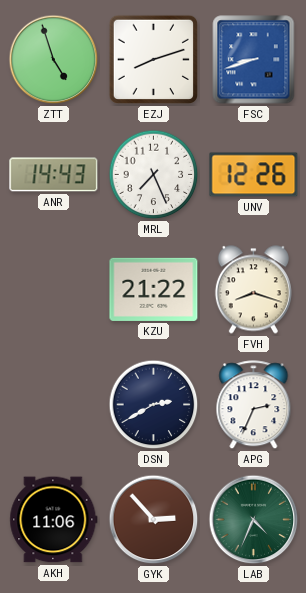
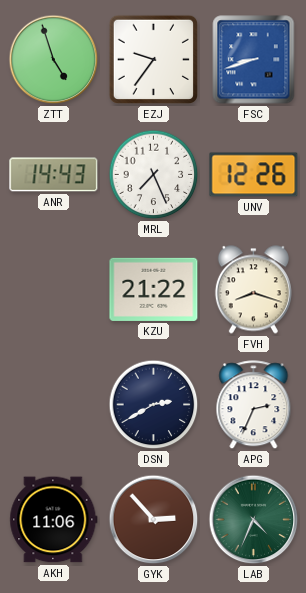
EZJ: 8:12 -> 9:36 (153, 59)
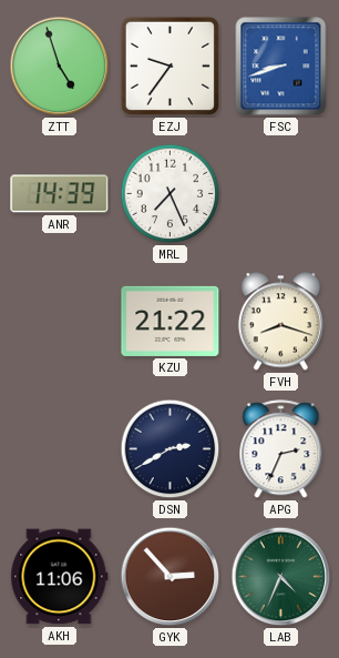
ANR: 14:43 -> 14:39 (60, 194)
UNV: 12:26 -> none (254, 175)
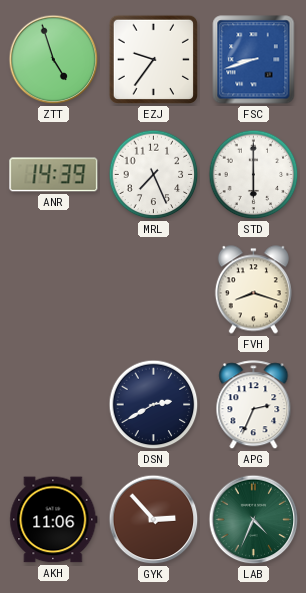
STD: none -> 6:00 (254, 175)
KZU: 21:22 -> none (171, 321)
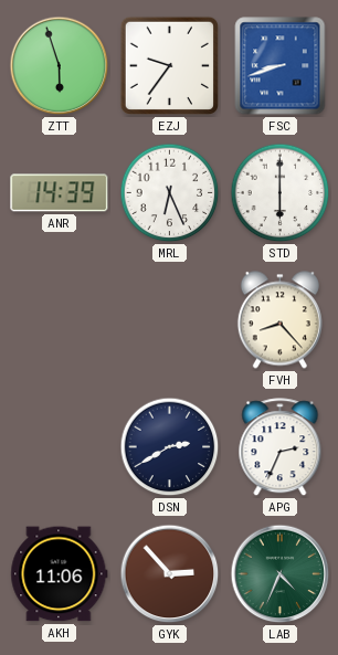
ZTT: 4:57 -> 5:57 (60, 66)
MRL: 7:26 -> 6:26 (170, 193)
FVH: 8:18 -> 8:23 (279, 320)
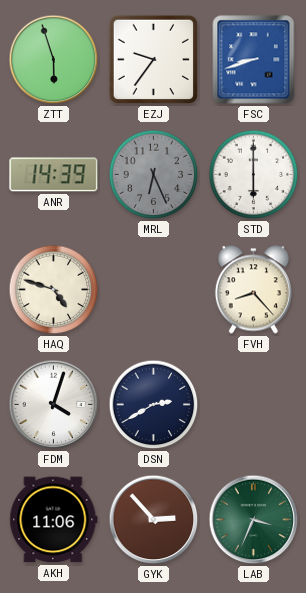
MRL dial: white -> grey (154, 175)
HAQ: none -> 4:48 (54, 290)
FDM: none -> 4:03 (54, 405)
APG: 2:34 -> none (281, 447)
LAB: 4:34 -> 3:34 (254, 520)
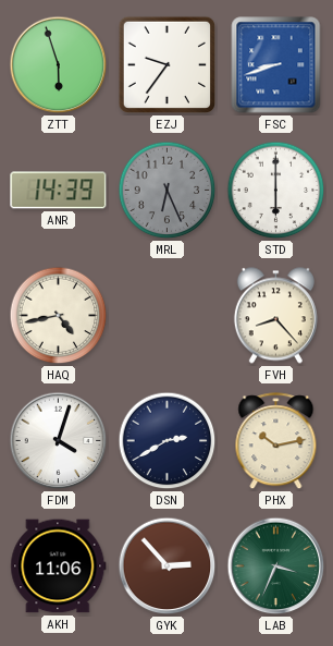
HAQ: 4:48 -> 4:43 (59, 316)
PHX: none -> 10:13 (276, 441)
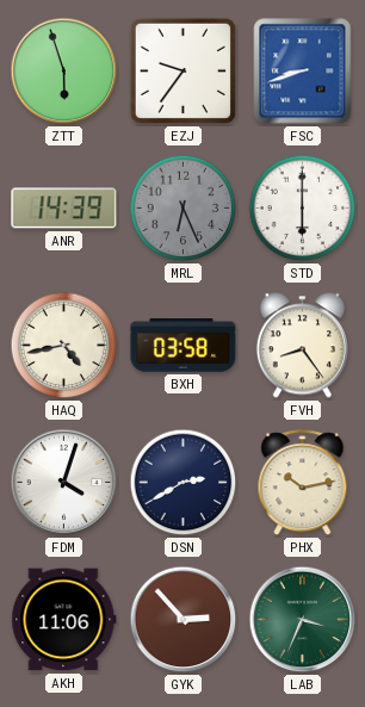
BXH: none -> 03:58 (184, 346)
FVH: 8:23 -> 8:24 (302, 346)
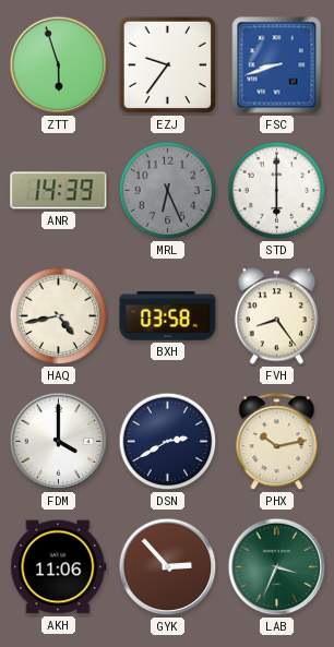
FDM: 4:03 -> 4:00 (59, 442)
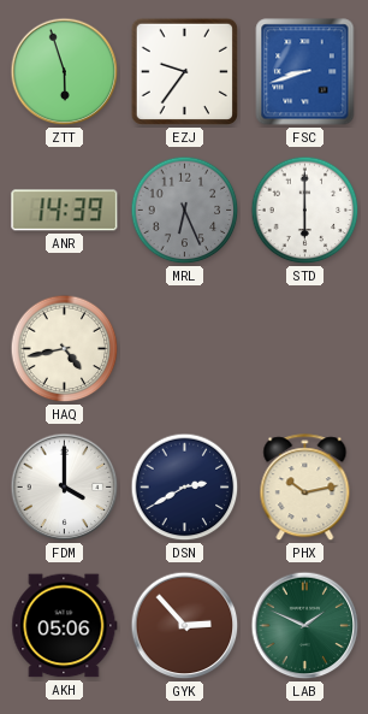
BXH: 03:58 -> none (168, 316)
FVH: 8:24 -> none (276, 316)
AKH: 11:06 -> 05:06 (65, 626)
LAB: 3:34 -> 1:49 (305, 626)
